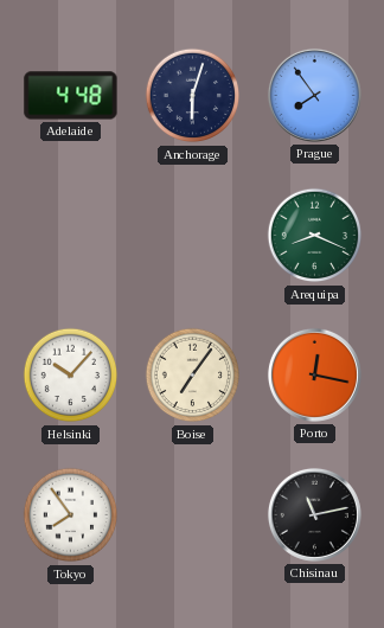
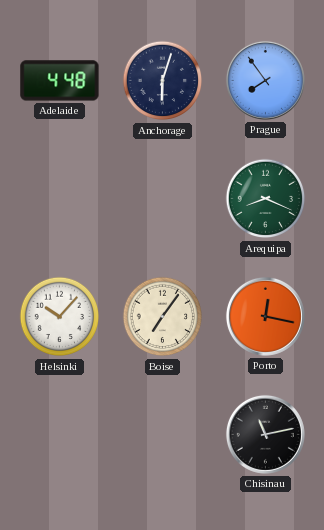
Tokyo: 7:54 -> none (71, 515)
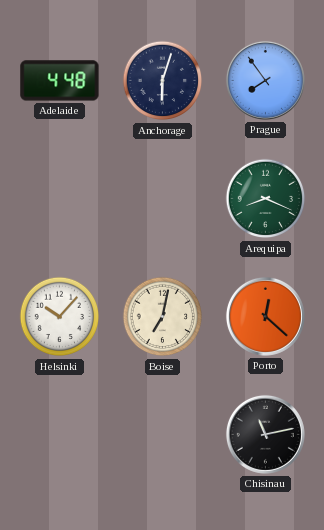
Boise: 7:06 -> 7:02 (163, 317)
Porto: 12:17 -> 12:22 (265, 316)
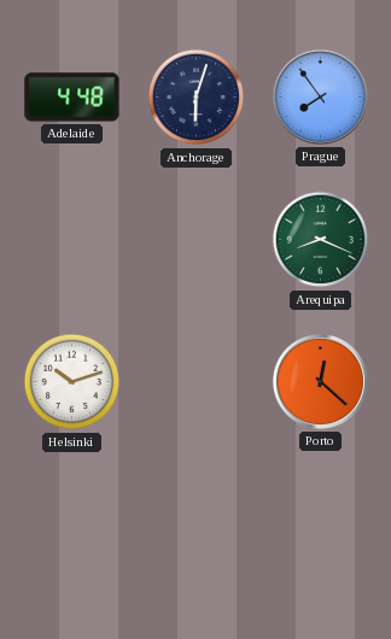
Helsinki: 10:07 -> 10:12 (72, 382)
Boise: 7:02 -> none (163, 317)
Chisinau: 11:13 -> none (265, 434)
